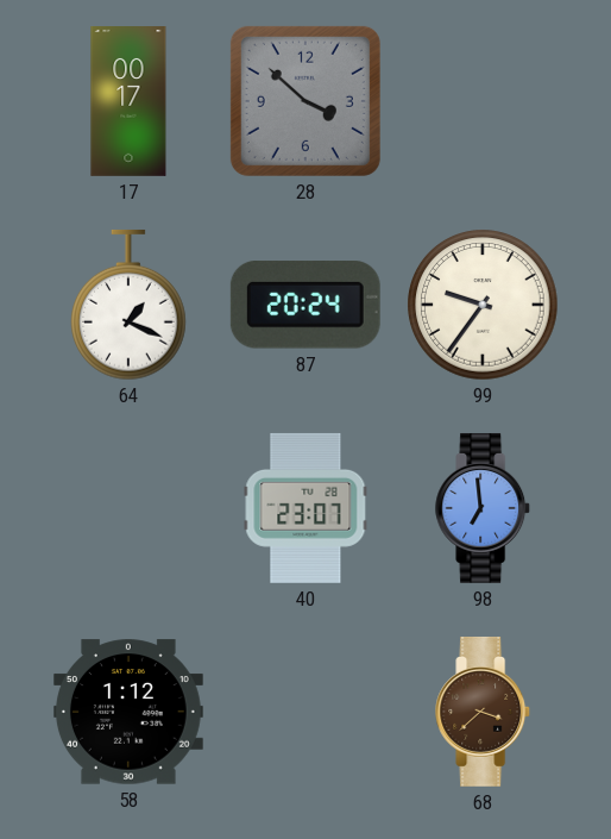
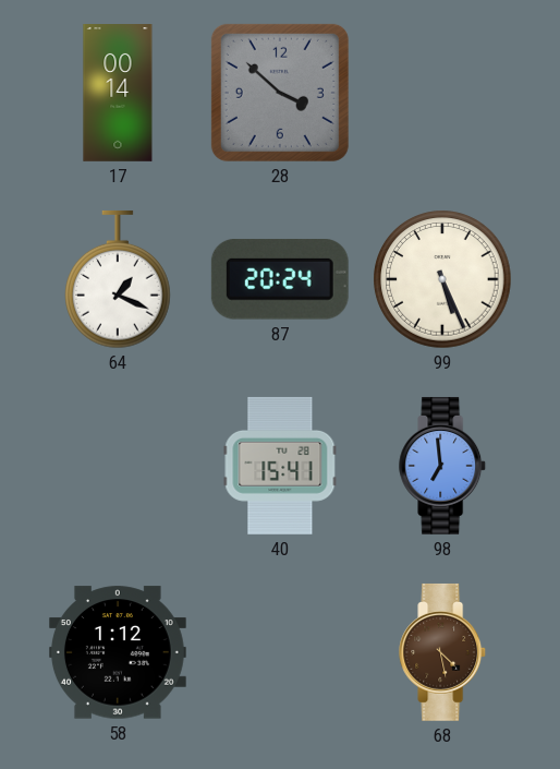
17: 00:17 -> 00:14 (118, 94)
99: 9:36 -> 5:26 (442, 279)
40: 23:07 -> 15:41 (280, 466)
68: 3:38 -> 4:28 (443, 652)
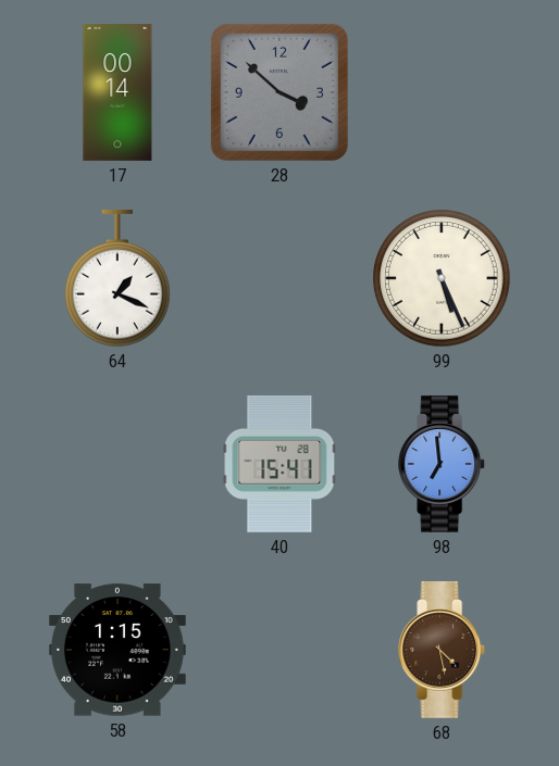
87: 20:24 -> none (280, 280)
58: 1:12 -> 1:15 (117, 650)
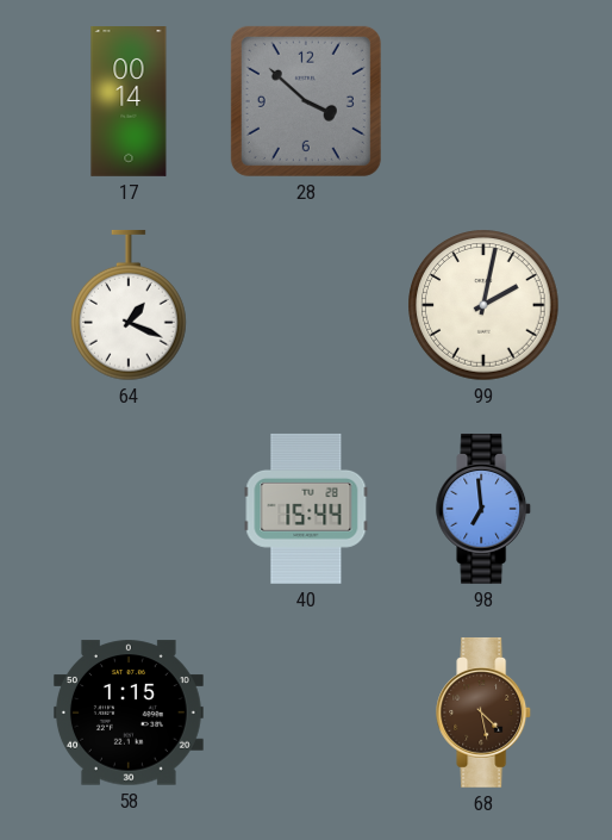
99: 5:26 -> 2:02 (483, 305)
40: 15:41 -> 15:44 (306, 509)
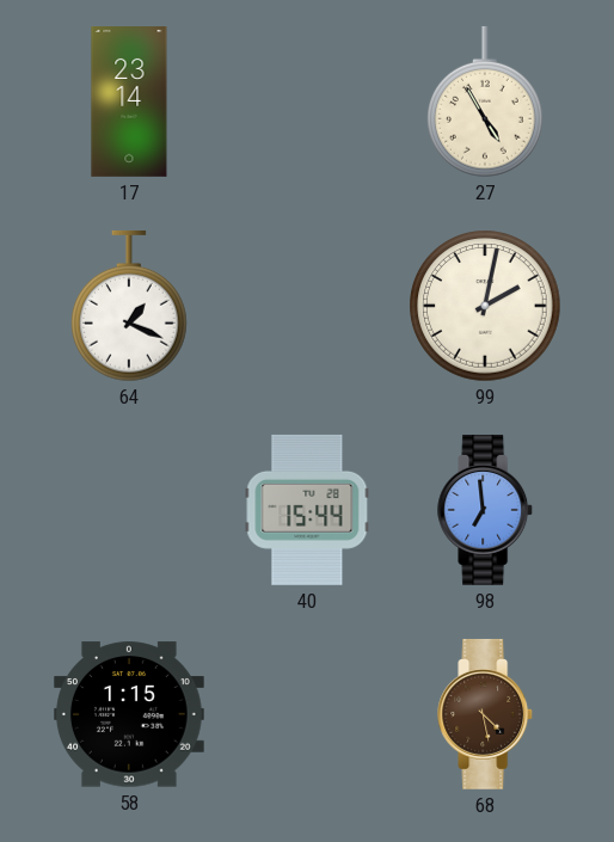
17: 00:14 -> 23:14 (129, 103)
28: 3:52 -> none (306, 101)
27: none -> 4:55 (486, 102)
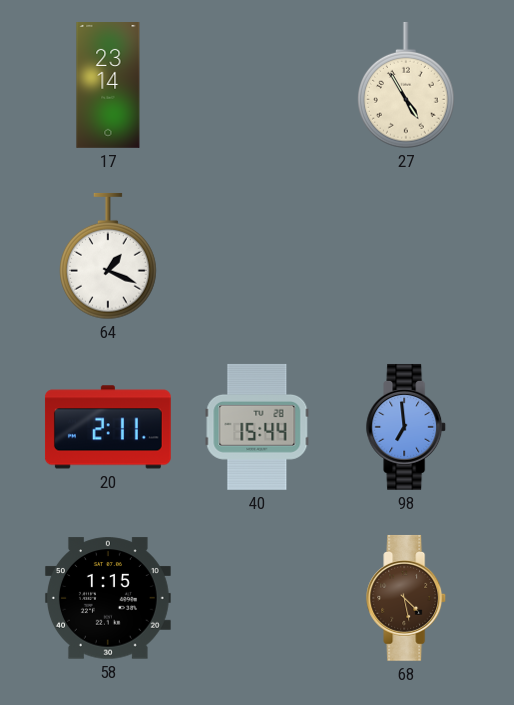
99: 2:02 -> none (485, 306)
20: none -> 2:11 (108, 427)
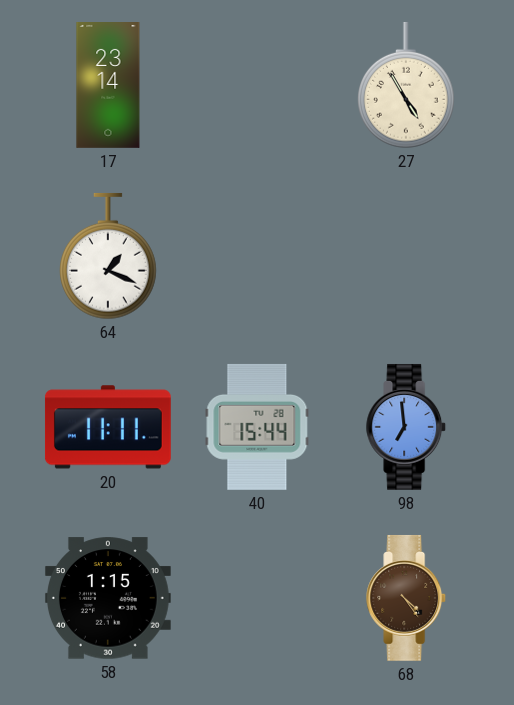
20: 2:11 -> 11:11 (108, 427)
68: 4:28 -> 4:24 (407, 598)
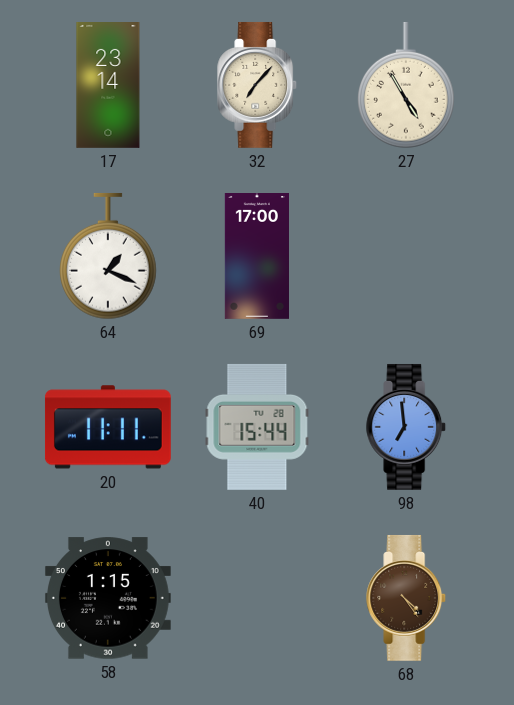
32: none -> 7:07 (258, 85)
69: none -> 17:00 (256, 257)
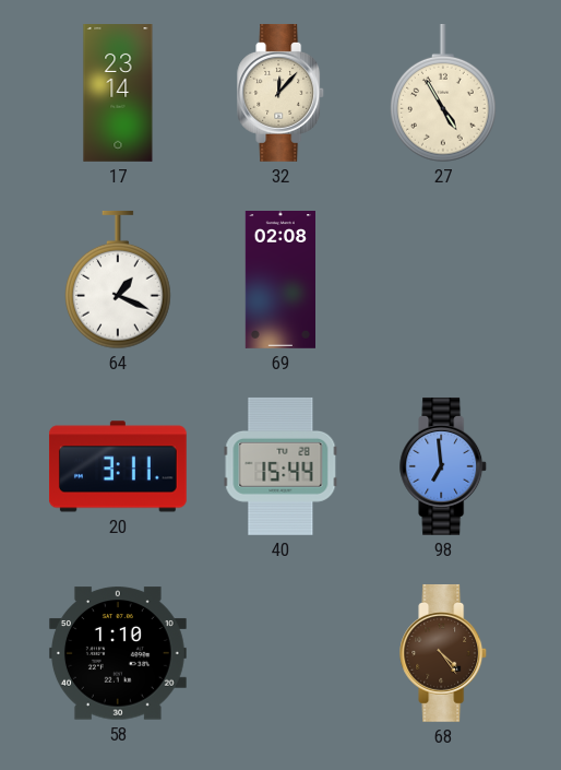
32: 7:07 -> 12:07 (282, 93)
69: 17:00 -> 02:08 (279, 281)
20: 11:11 -> 3:11 (118, 466)
58: 1:15 -> 1:10 (118, 653)
